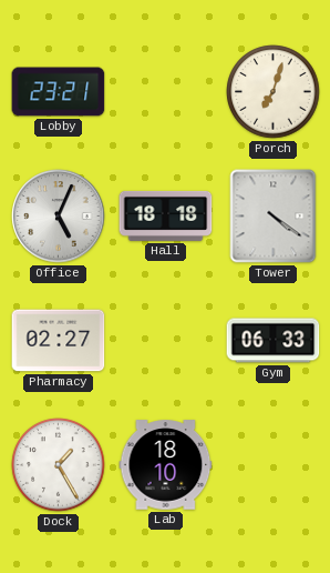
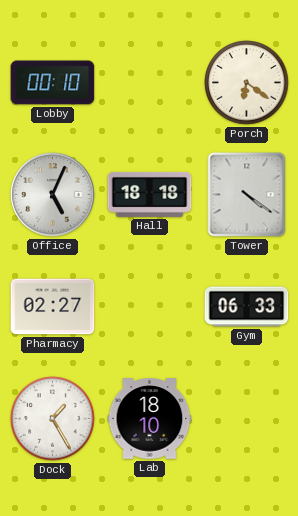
Lobby: 23:21 -> 00:10 (53, 83)
Porch: 7:03 -> 6:21 (247, 83)
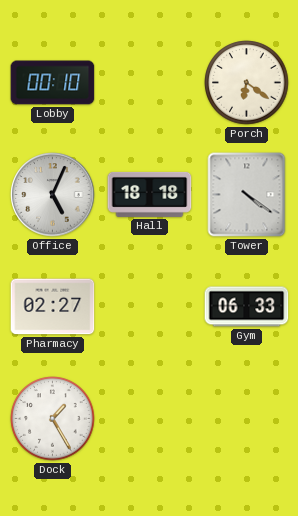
Lab: 18:10 -> none (150, 419)
